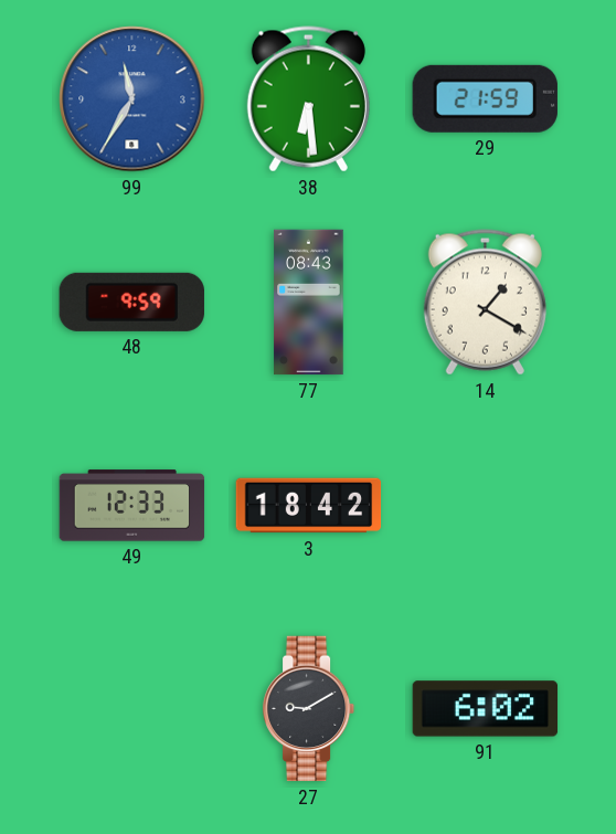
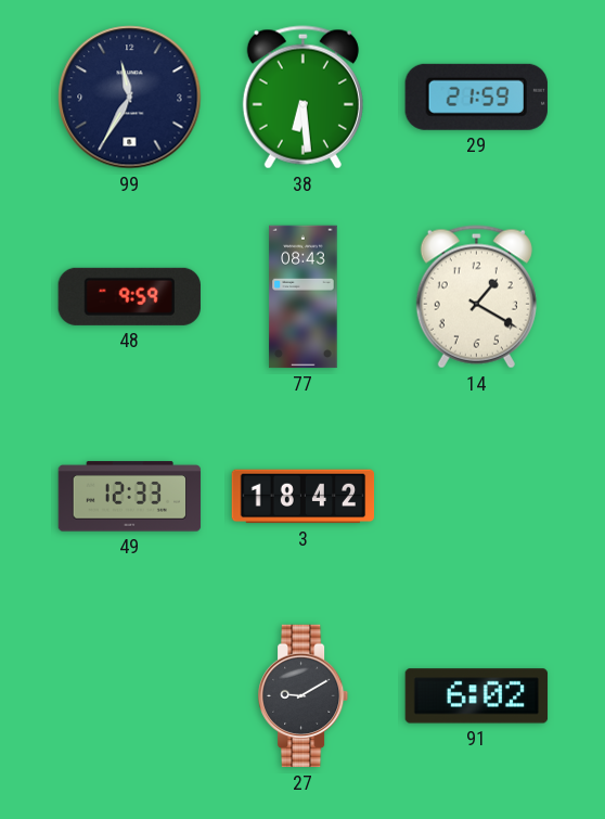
99 dial: blue -> navy (130, 98)
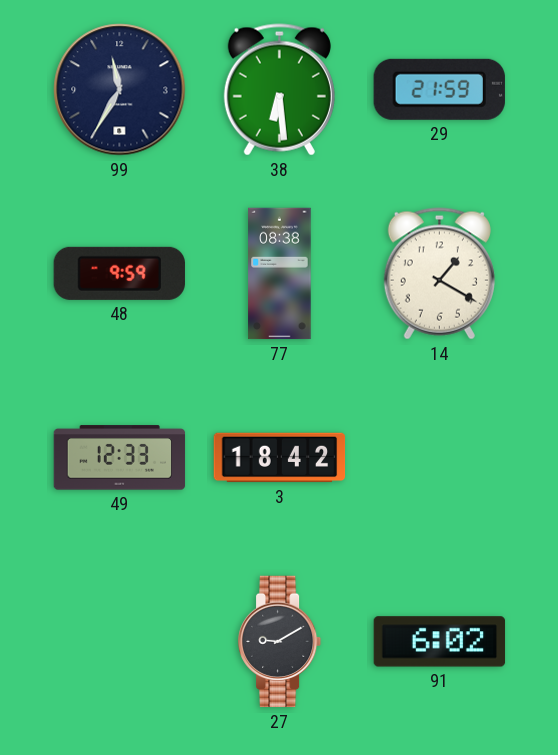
77: 08:43 -> 08:38 (280, 274)
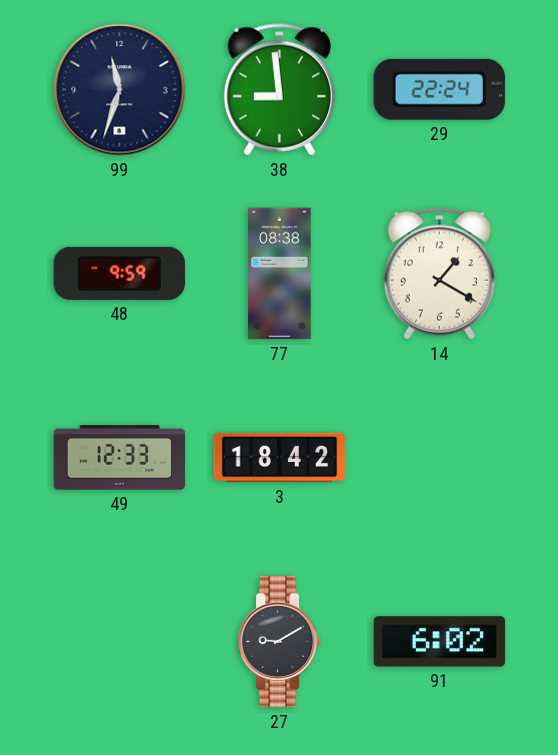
99: 11:35 -> 11:33 (120, 90)
38: 6:29 -> 8:59 (279, 90)
29: 21:59 -> 22:24 (439, 89)
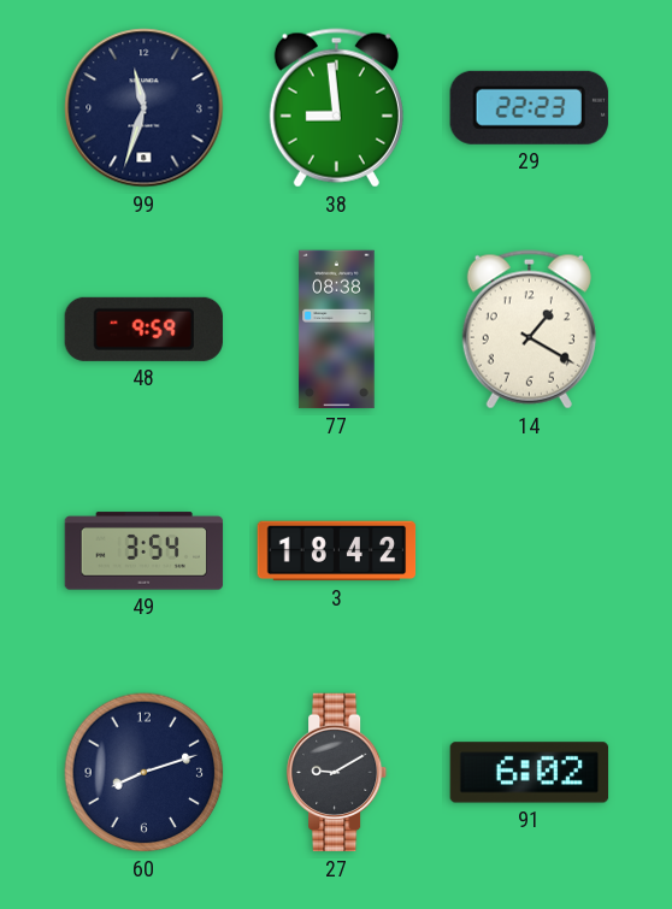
29: 22:24 -> 22:23 (529, 107)
49: 12:33 -> 3:54 (145, 551)
60: none -> 8:12 (145, 773)
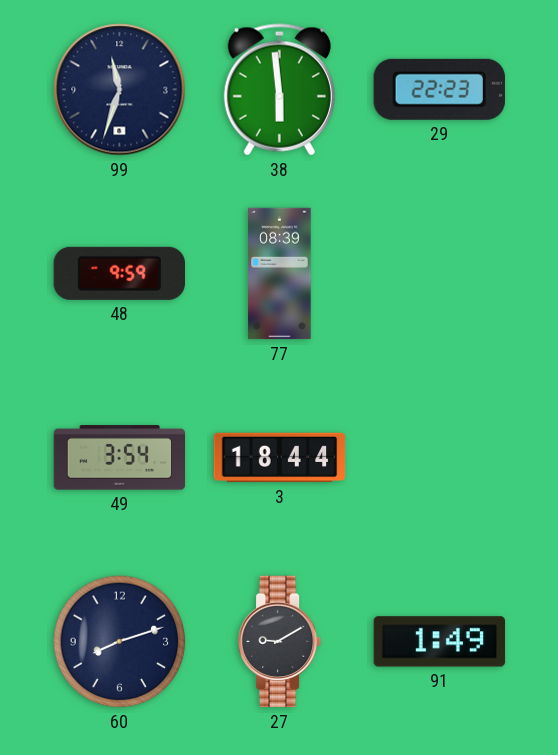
38: 8:59 -> 5:59 (279, 90)
77: 08:38 -> 08:39 (280, 274)
14: 1:20 -> none (529, 330)
3: 18:42 -> 18:44 (280, 458)
91: 6:02 -> 1:49 (440, 642)
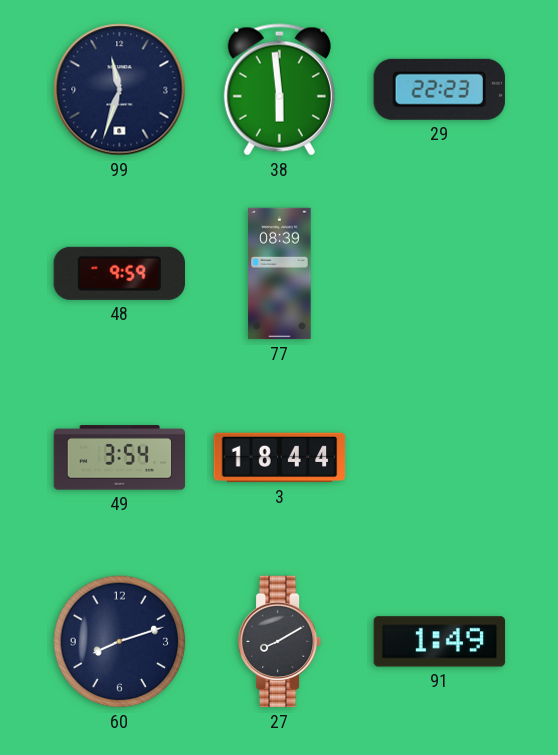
27: 9:10 -> 8:10 (280, 642)
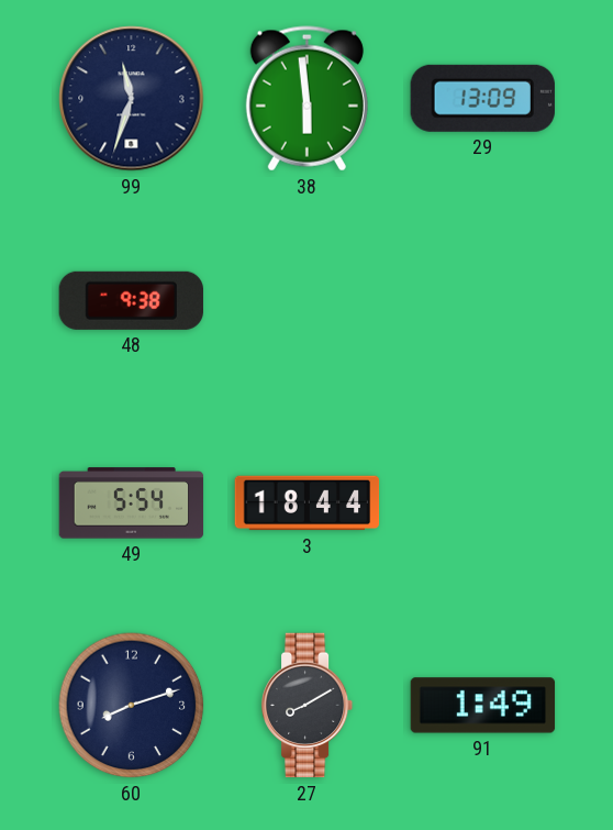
29: 22:23 -> 13:09 (482, 98)
48: 9:59 -> 9:38 (131, 300)
77: 08:39 -> none (280, 274)
49: 3:54 -> 5:54 (132, 503)
